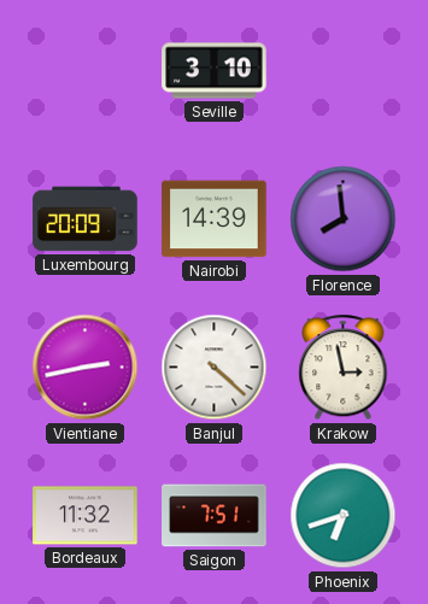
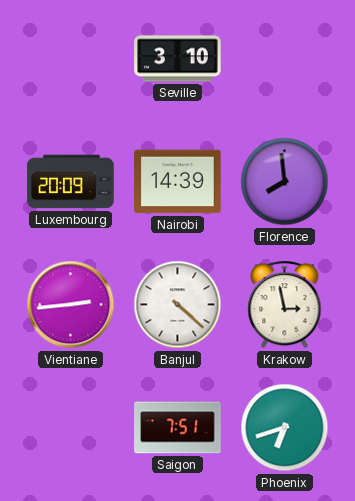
Vientiane: 2:43 -> 2:44 (71, 305)
Bordeaux: 11:32 -> none (86, 516)
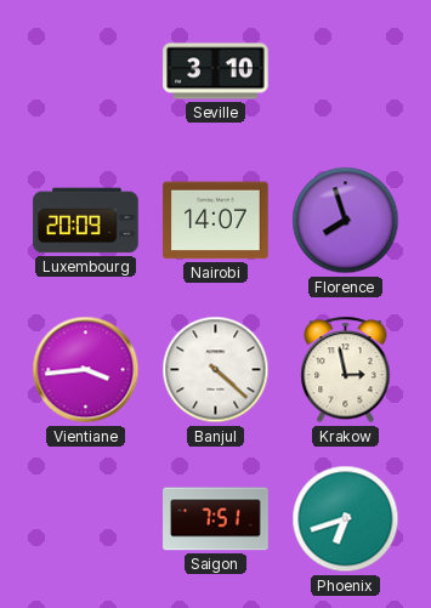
Nairobi: 14:39 -> 14:07 (216, 221)
Florence: 7:59 -> 7:57 (346, 221)
Vientiane: 2:44 -> 3:44 (86, 370)
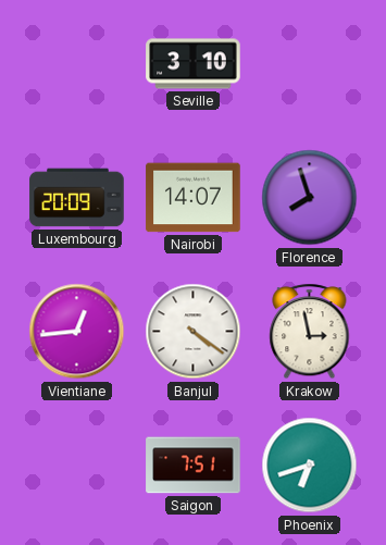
Vientiane: 3:44 -> 12:44 (77, 332)
Banjul: 4:22 -> 4:21 (194, 332)
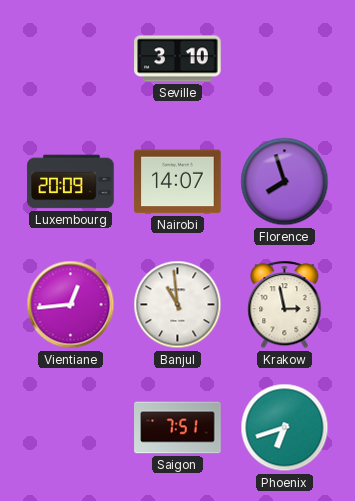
Banjul: 4:21 -> 10:59 (178, 305)
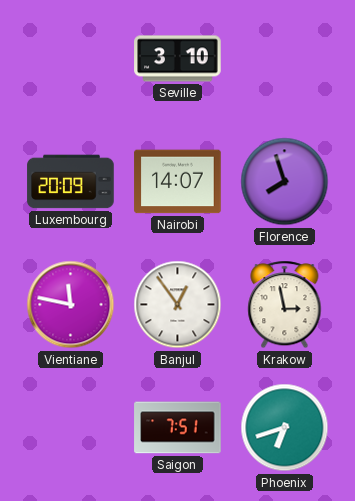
Vientiane: 12:44 -> 11:47 (71, 305)
Banjul: 10:59 -> 12:54 (178, 305)
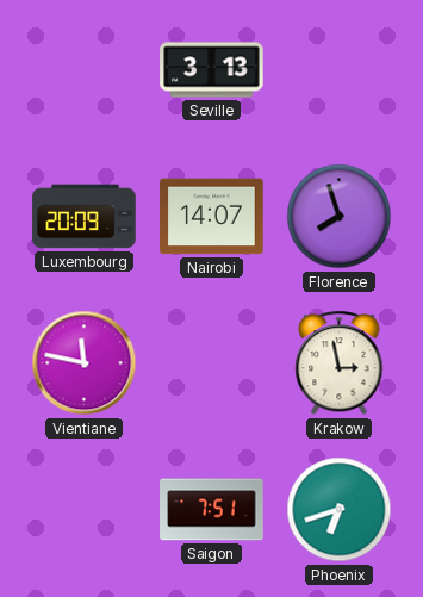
Seville: 3:10 -> 3:13 (212, 70)
Banjul: 12:54 -> none (178, 305)
